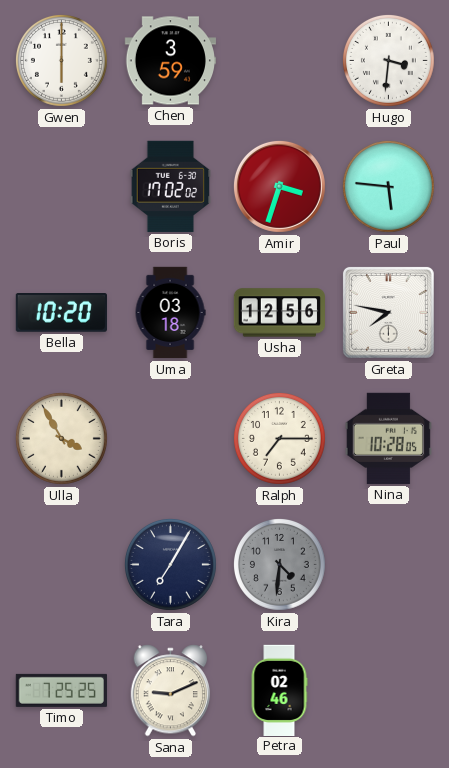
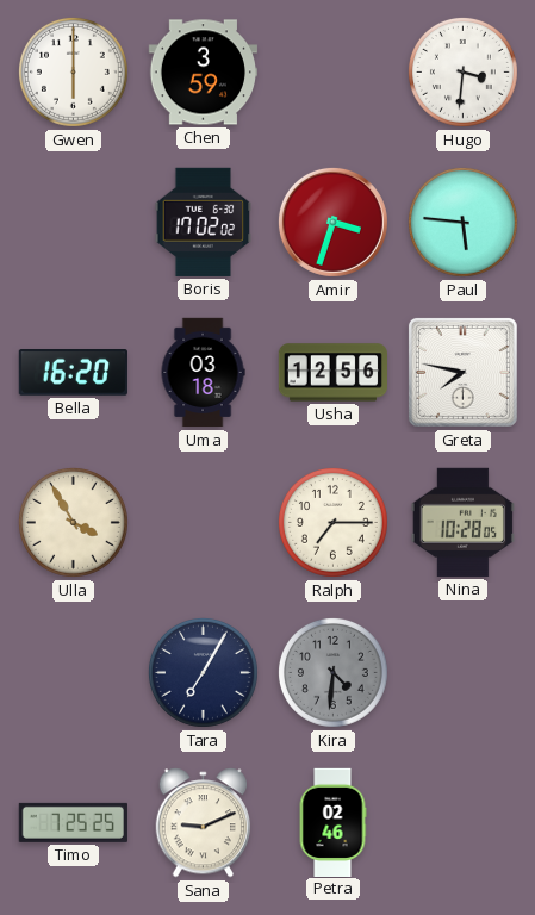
Bella: 10:20 -> 16:20 (73, 373)
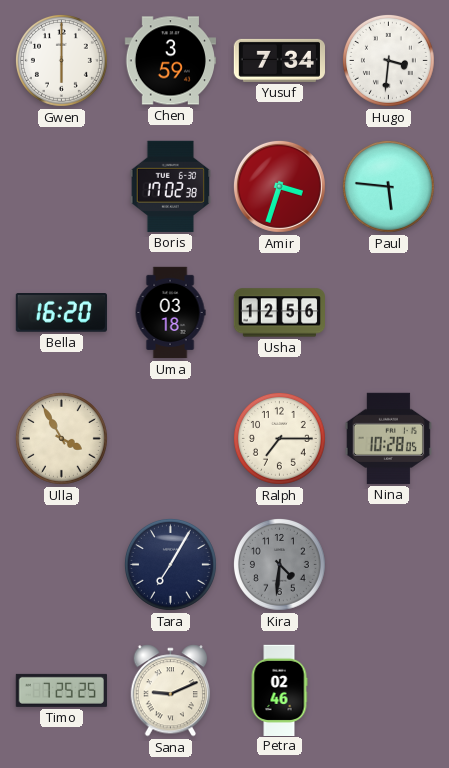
Yusuf: none -> 7:34 (279, 60)
Boris: 17:02:02 -> 17:02:38 (171, 186)
Greta: 7:47 -> none (462, 372)
